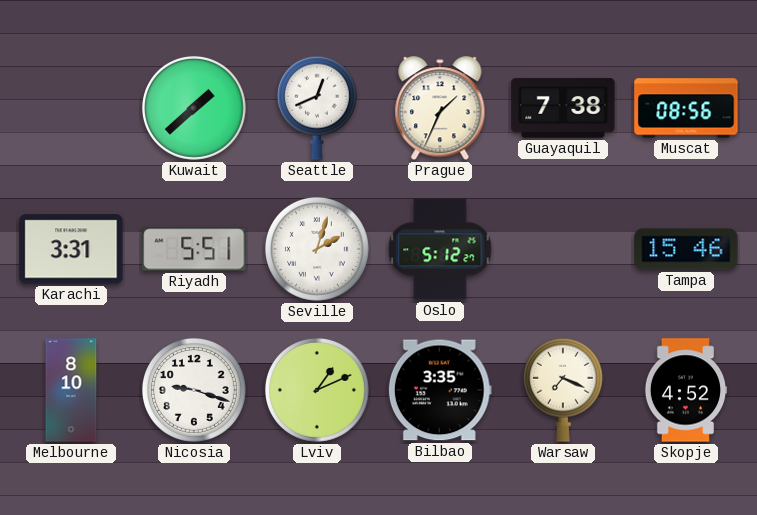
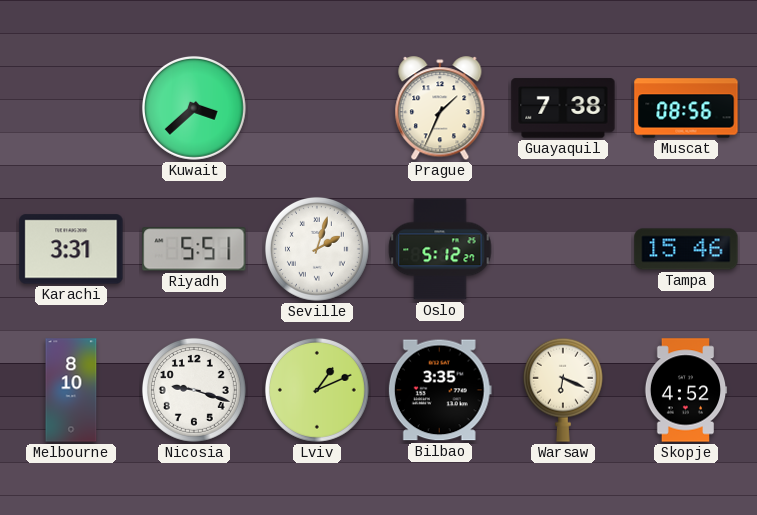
Kuwait: 1:38 -> 3:38 (194, 108)
Seattle: 12:41 -> none (317, 108)
Warsaw: 7:19 -> 6:19 (563, 390)
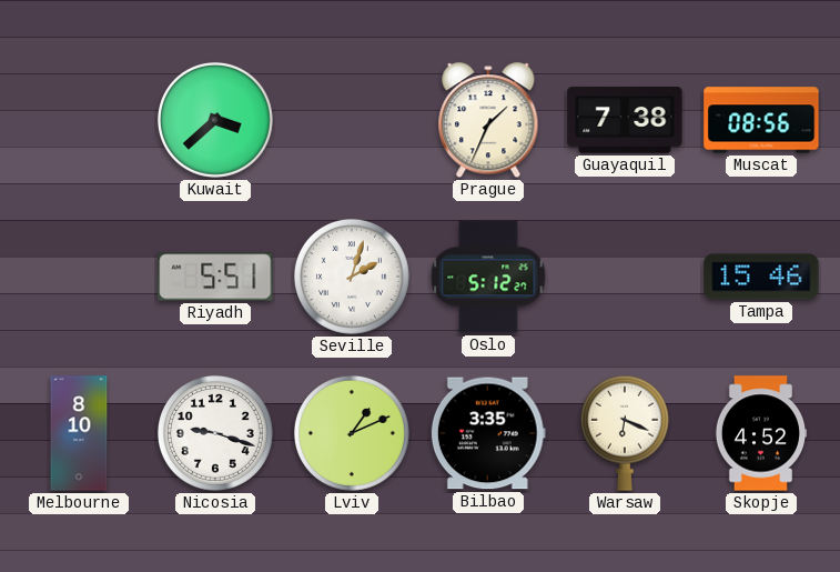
Karachi: 3:31 -> none (71, 249)
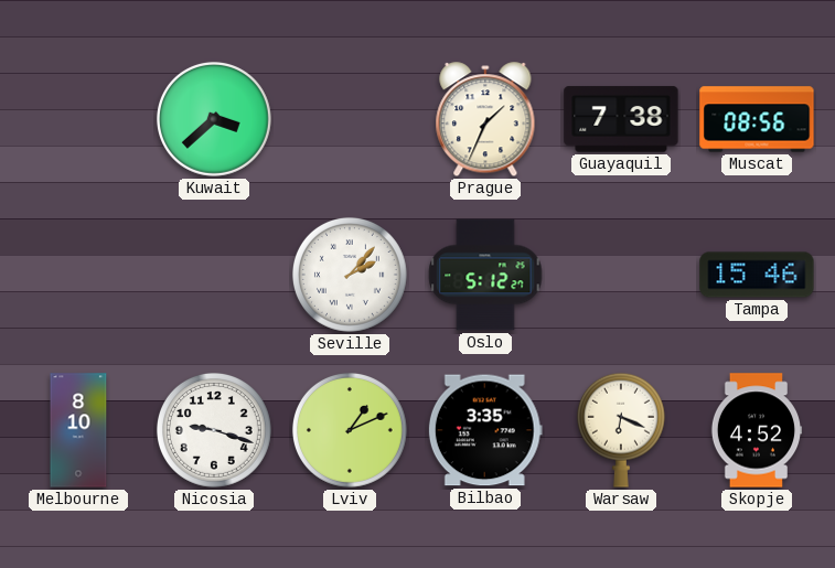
Riyadh: 5:51 -> none (215, 277)
Seville: 2:03 -> 2:07 (350, 275)
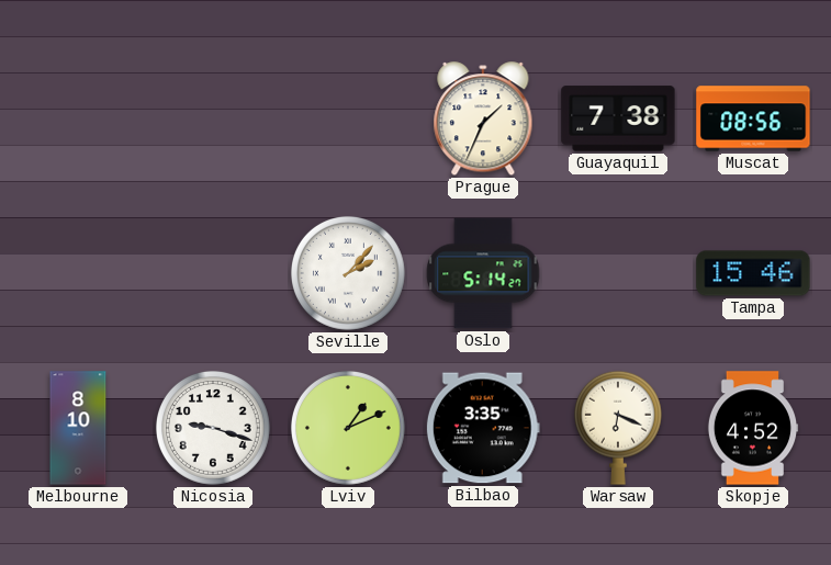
Kuwait: 3:38 -> none (214, 119)
Oslo: 5:12 -> 5:14 (483, 273)
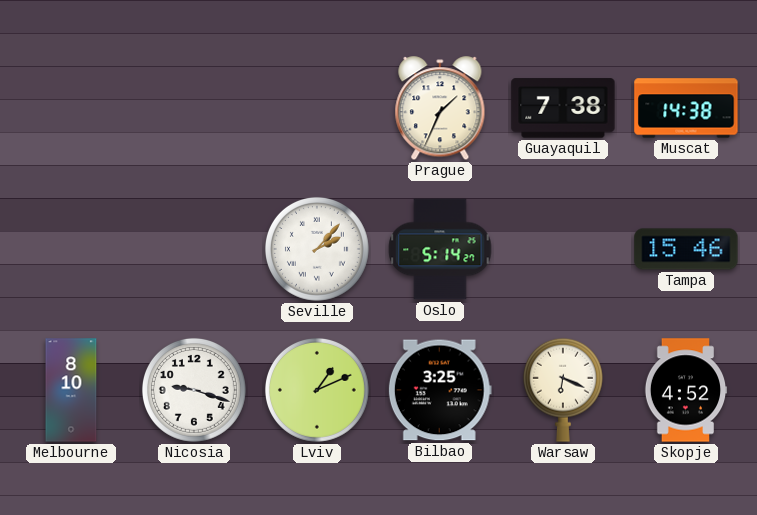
Muscat: 08:56 -> 14:38 (686, 108)
Bilbao: 3:35 -> 3:25 (440, 390)
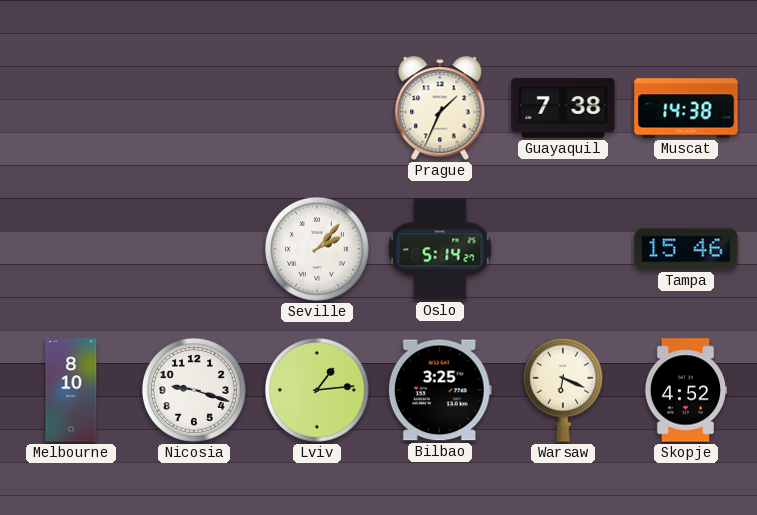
Lviv: 1:11 -> 1:14 (317, 390)
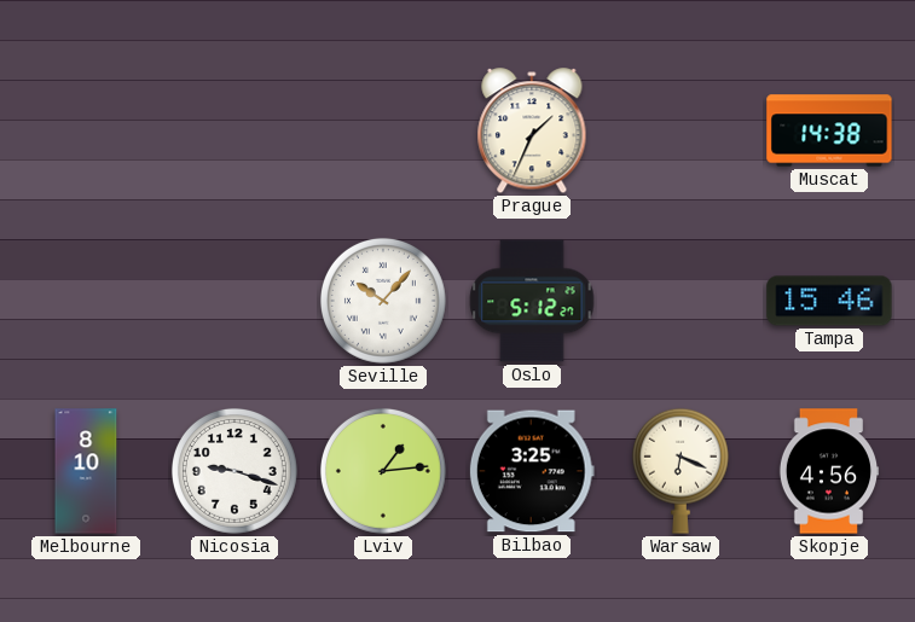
Guayaquil: 7:38 -> none (563, 108)
Seville: 2:07 -> 10:07 (383, 301)
Oslo: 5:14 -> 5:12 (532, 301)
Skopje: 4:52 -> 4:56 (829, 471)
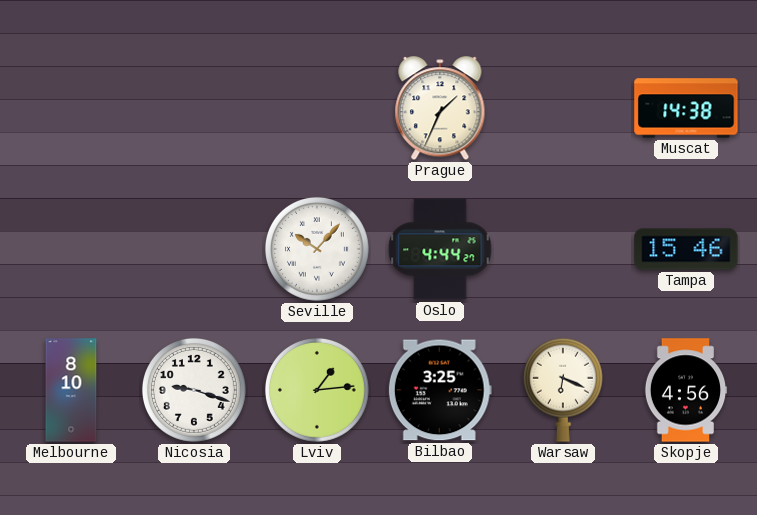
Oslo: 5:12 -> 4:44 (440, 249)
